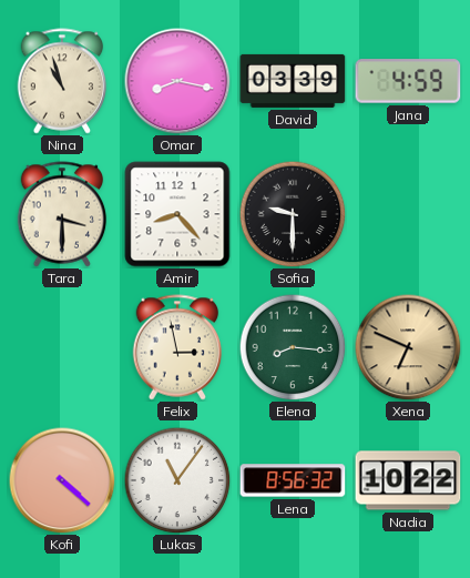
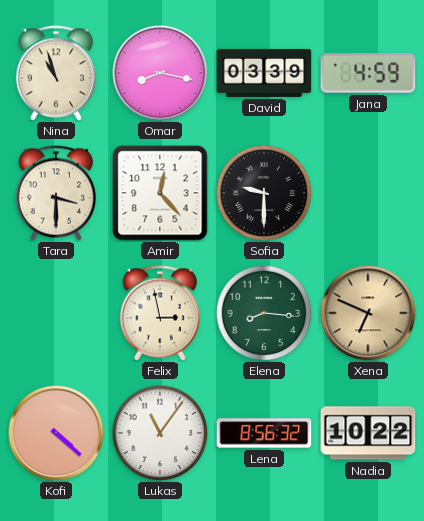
Amir: 8:23 -> 12:23 (160, 193)
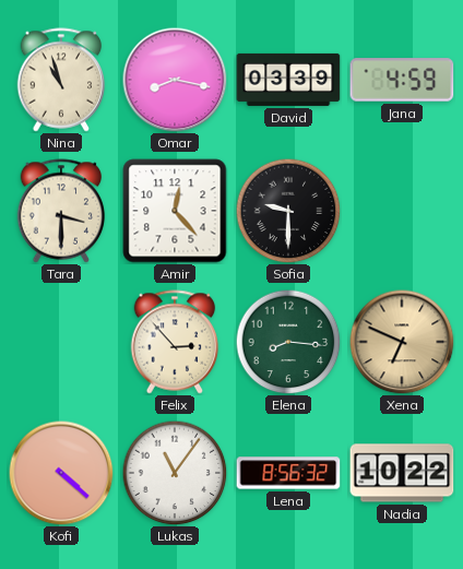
Felix: 2:58 -> 2:53 (175, 342)
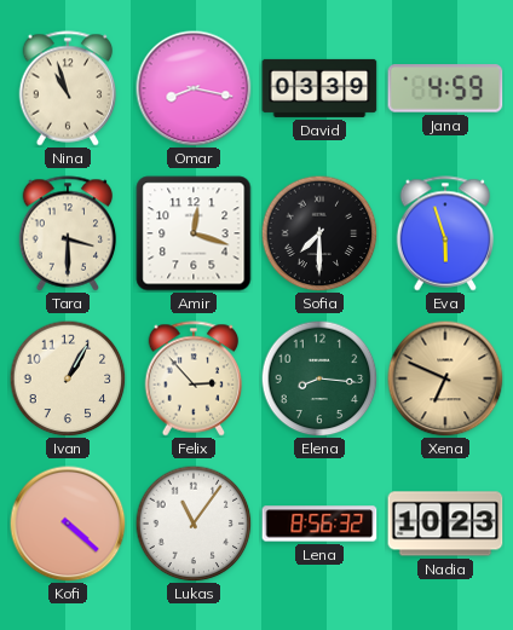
Amir: 12:23 -> 12:18 (194, 233)
Sofia: 9:30 -> 7:30 (319, 233)
Eva: none -> 5:57 (445, 233)
Ivan: none -> 1:05 (68, 378)
Nadia: 10:22 -> 10:23 (445, 524)
